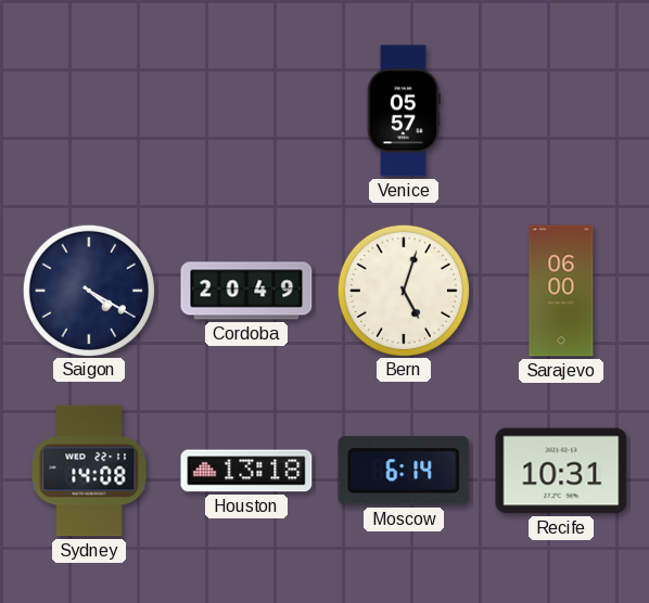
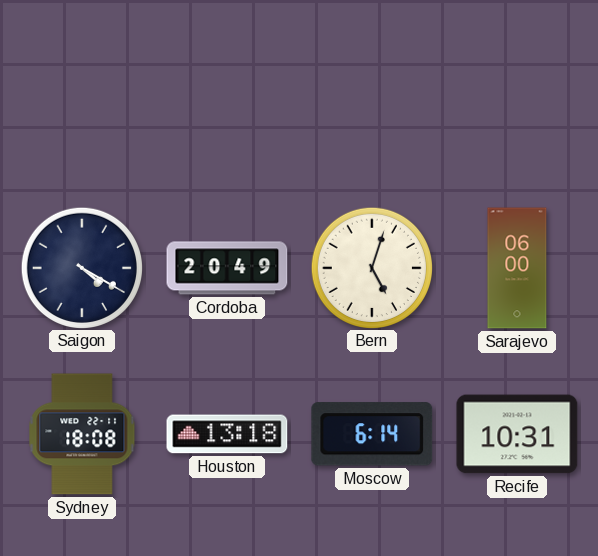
Venice: 05:57 -> none (404, 111)
Sydney: 14:08 -> 18:08 (82, 434)
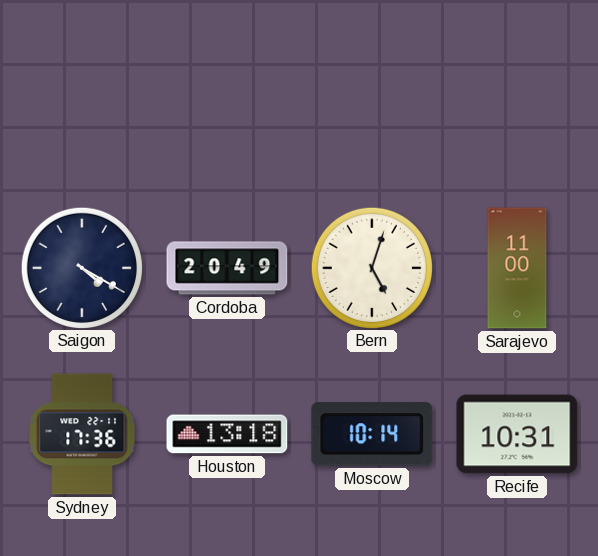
Sarajevo: 06:00 -> 11:00 (517, 268)
Sydney: 18:08 -> 17:36 (82, 434)
Moscow: 6:14 -> 10:14 (372, 434)
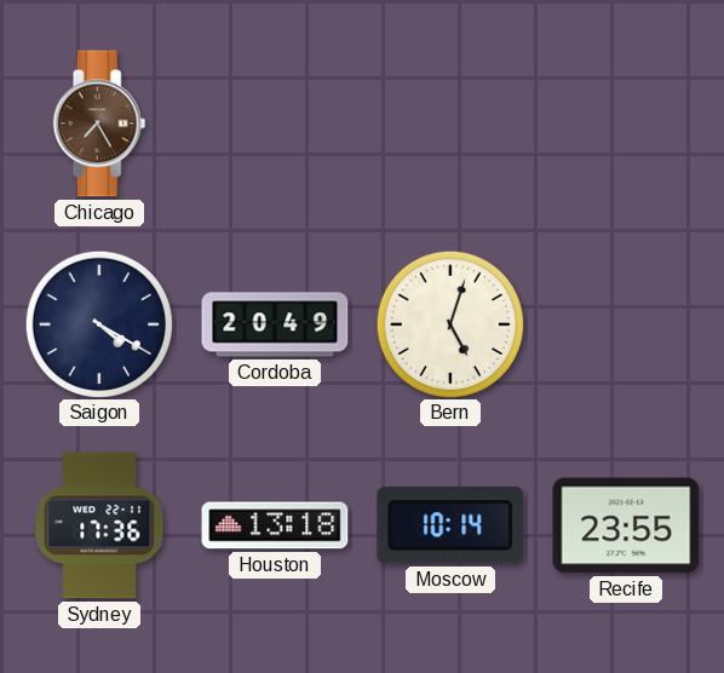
Chicago: none -> 7:25 (99, 123)
Sarajevo: 11:00 -> none (517, 268)
Recife: 10:31 -> 23:55 (626, 525)
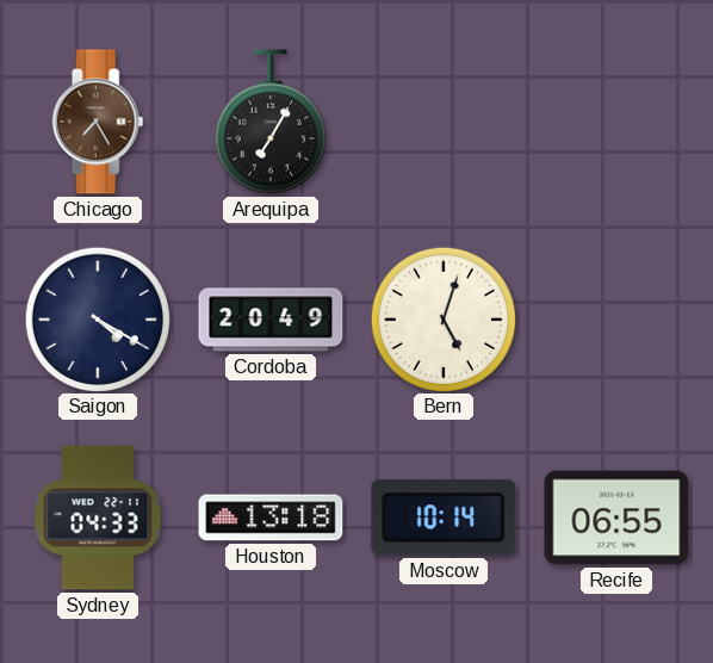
Arequipa: none -> 7:05 (271, 122)
Sydney: 17:36 -> 04:33 (98, 518)
Recife: 23:55 -> 06:55 (616, 518)
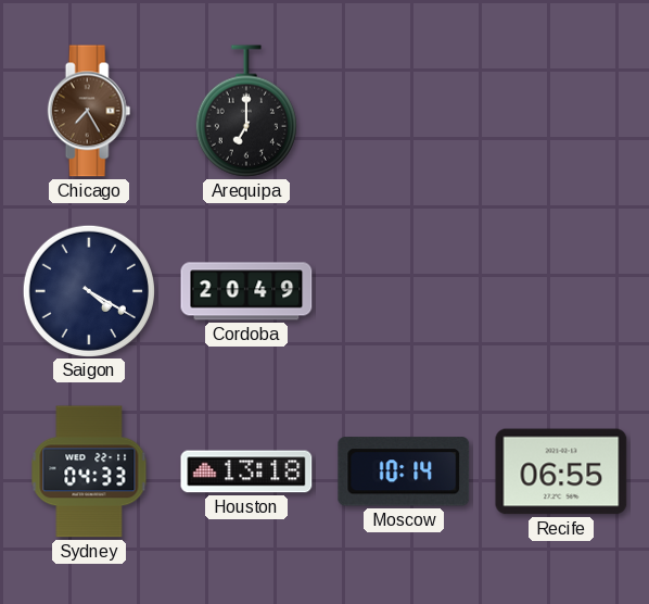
Arequipa: 7:05 -> 7:00 (246, 111)
Bern: 5:03 -> none (442, 318)
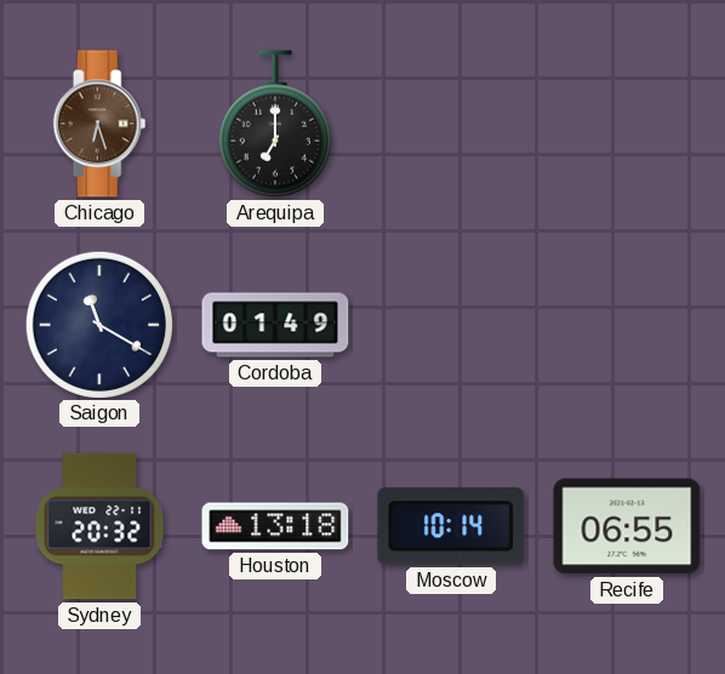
Chicago: 7:25 -> 6:27 (99, 124)
Saigon: 4:20 -> 11:20 (98, 324)
Cordoba: 20:49 -> 01:49 (275, 325)
Sydney: 04:33 -> 20:32 (99, 526)
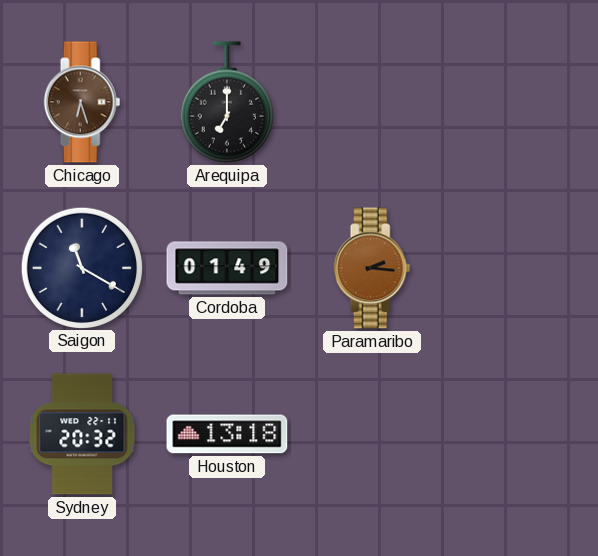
Paramaribo: none -> 2:16 (372, 268)
Moscow: 10:14 -> none (451, 526)
Recife: 06:55 -> none (627, 526)
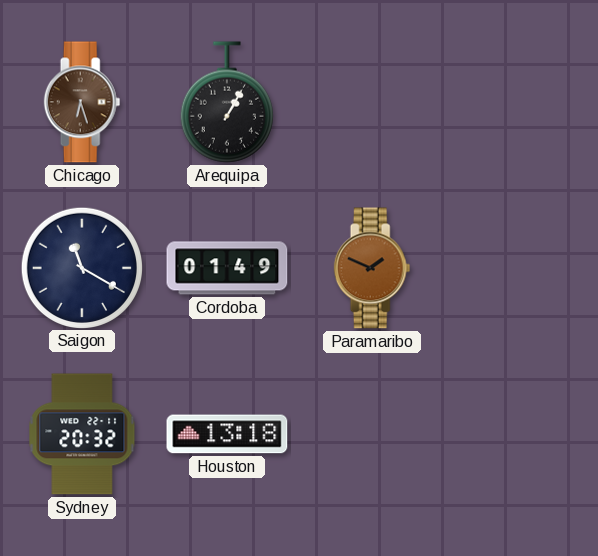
Arequipa: 7:00 -> 1:05 (227, 102)
Paramaribo: 2:16 -> 1:49 (372, 268)
